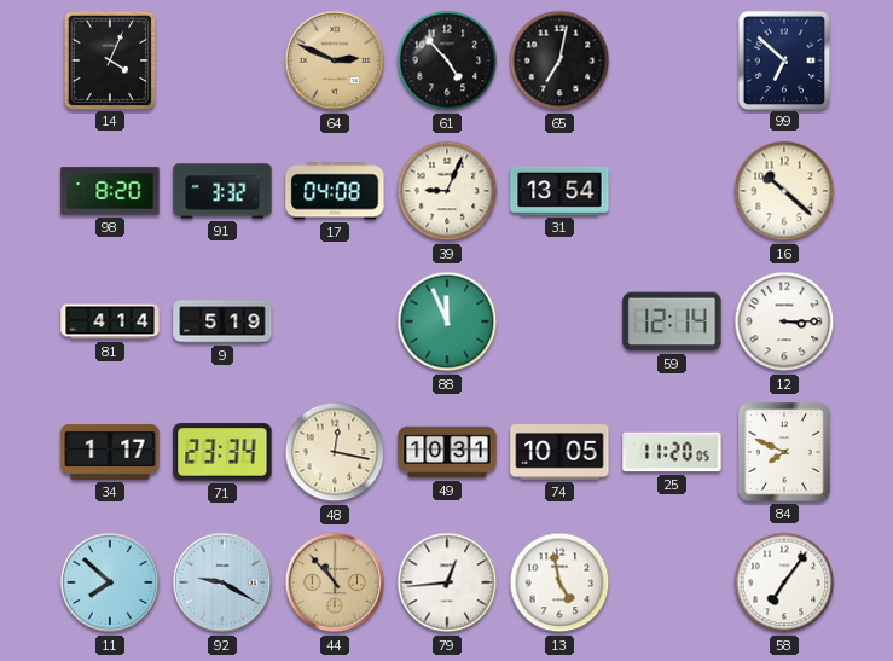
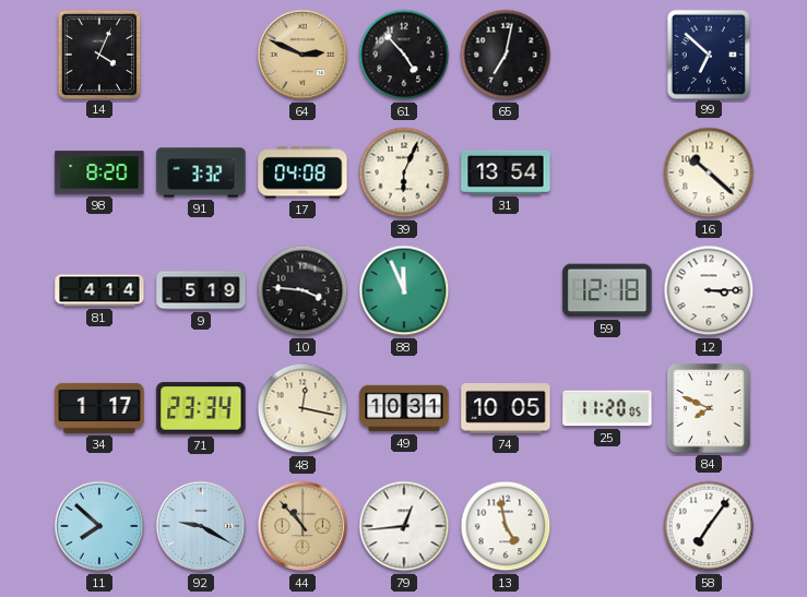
39: 9:04 -> 6:04 (404, 172)
10: none -> 3:46 (302, 290)
59: 12:14 -> 12:18 (607, 290)
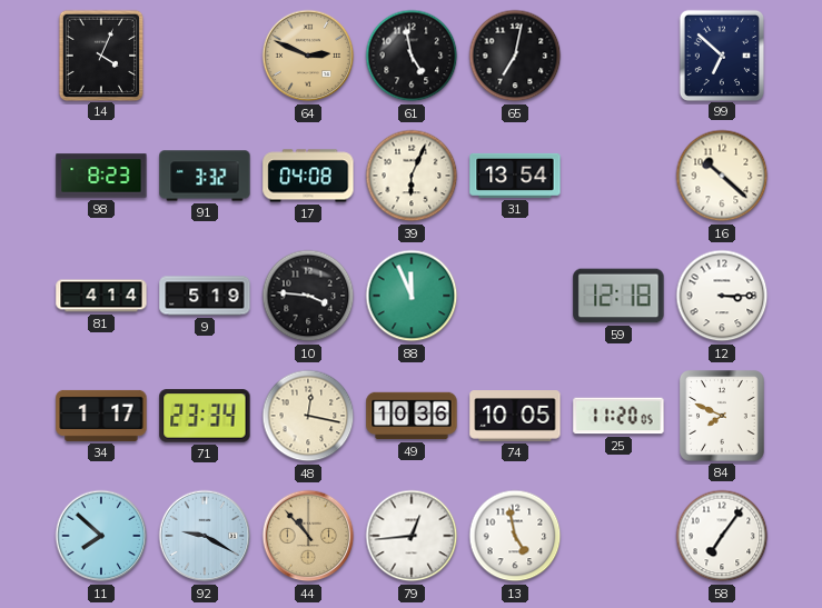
61: 4:53 -> 4:58 (412, 56)
98: 8:20 -> 8:23 (101, 176)
49: 10:31 -> 10:36 (412, 416)
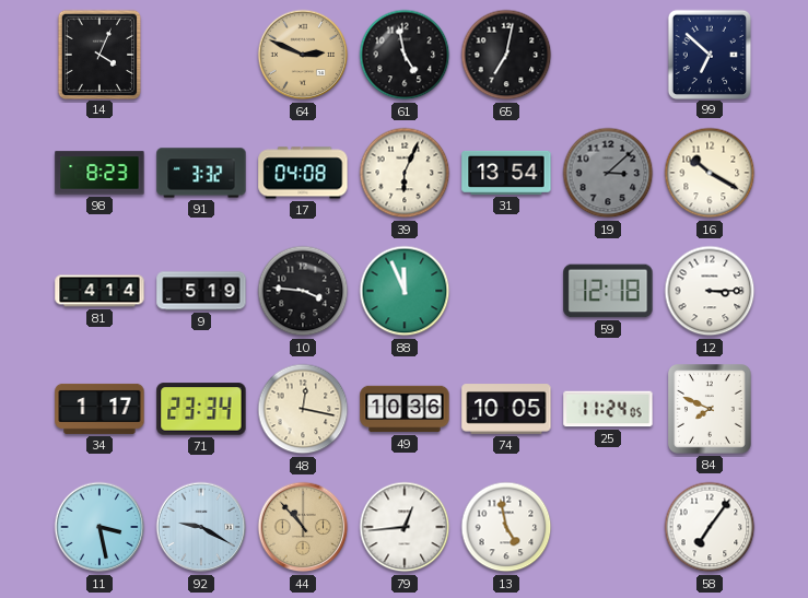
19: none -> 3:08 (608, 173)
16: 10:22 -> 10:20 (710, 173)
25: 11:20 -> 11:24 (608, 409)
11: 7:52 -> 3:28 (99, 527)
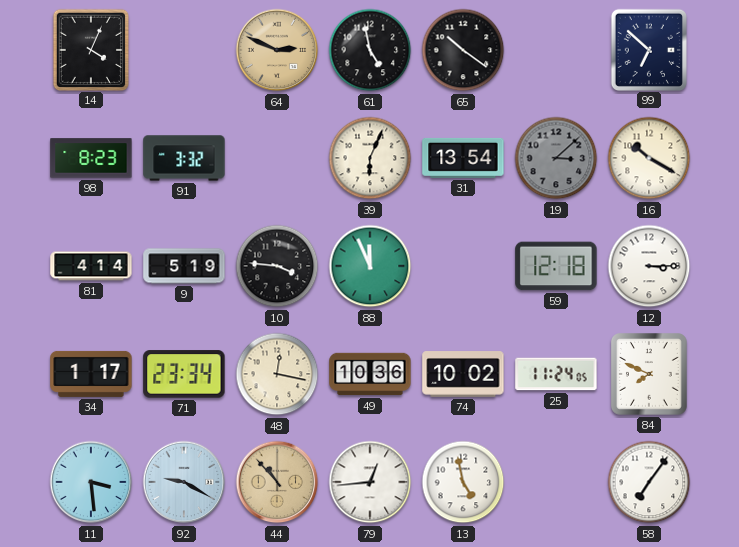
65: 7:02 -> 10:21 (463, 50)
17: 04:08 -> none (303, 173)
74: 10:05 -> 10:02 (463, 374)
11: 3:28 -> 3:29 (91, 482)
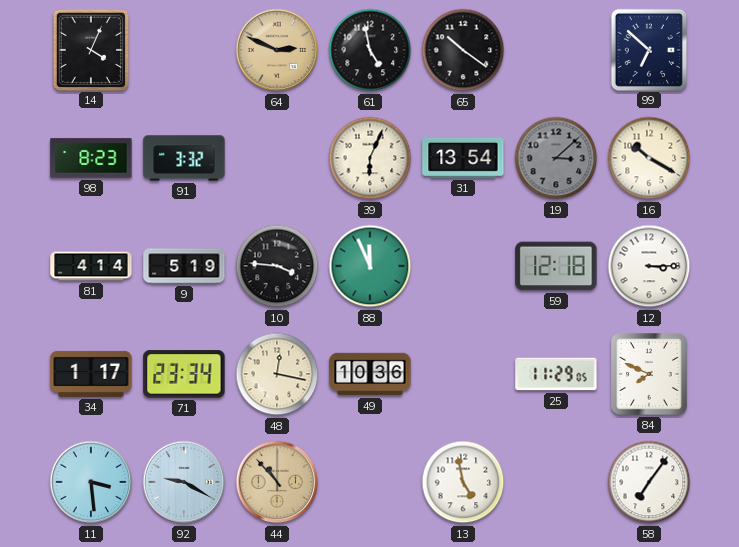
74: 10:02 -> none (463, 374)
25: 11:24 -> 11:29 (556, 374)
79: 12:44 -> none (370, 482)
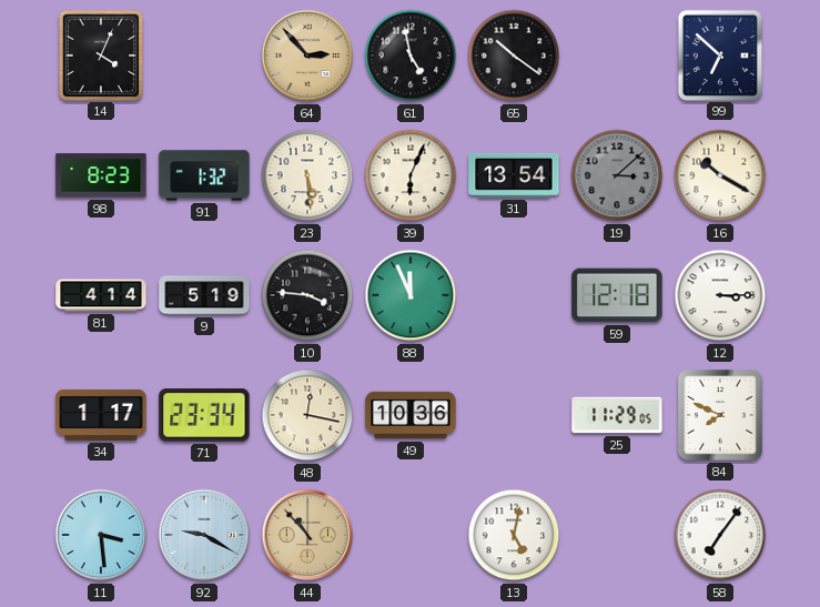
64: 2:49 -> 2:53 (307, 55)
91: 3:32 -> 1:32 (204, 175)
23: none -> 5:29 (307, 175)
13: 4:58 -> 5:02 (514, 535)
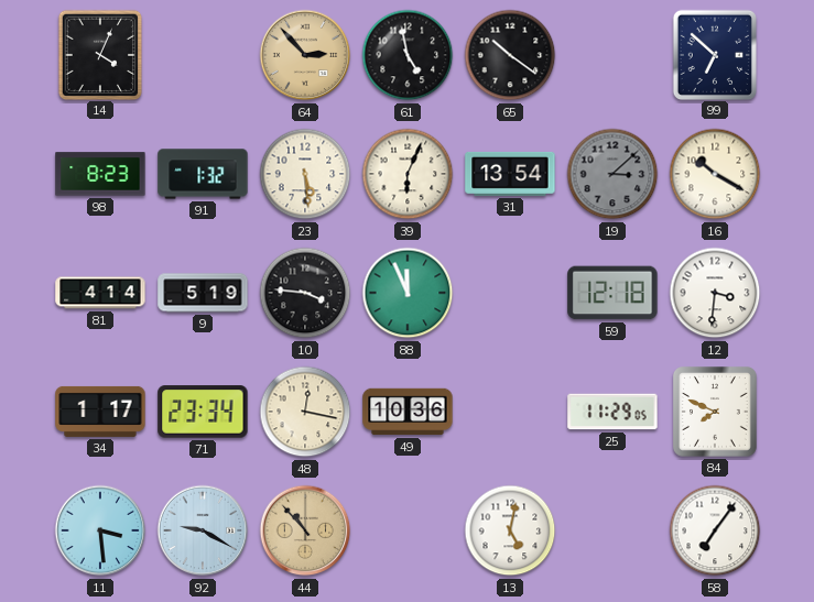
12: 3:15 -> 3:31 (715, 293)
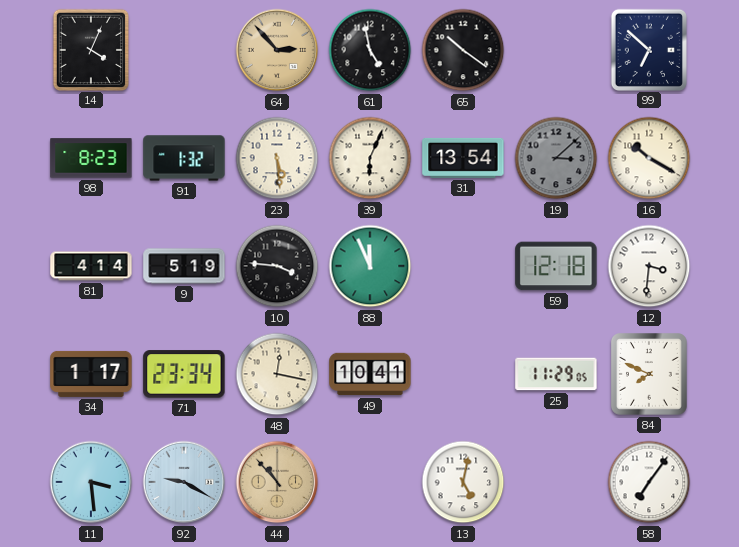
49: 10:36 -> 10:41 (370, 374)
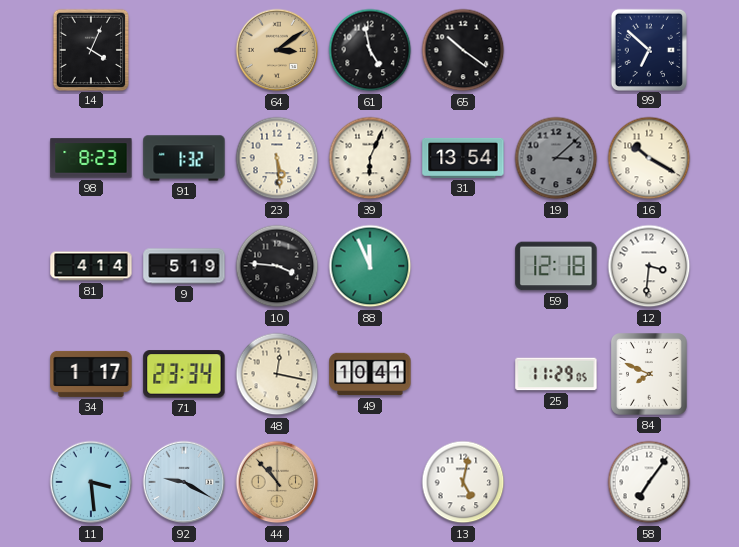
64: 2:53 -> 3:09 (277, 50)
